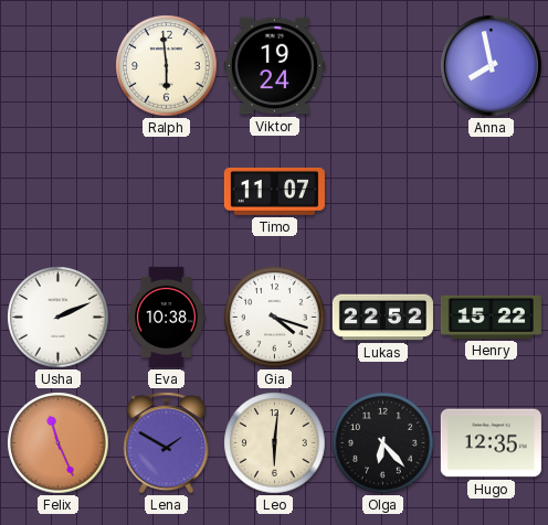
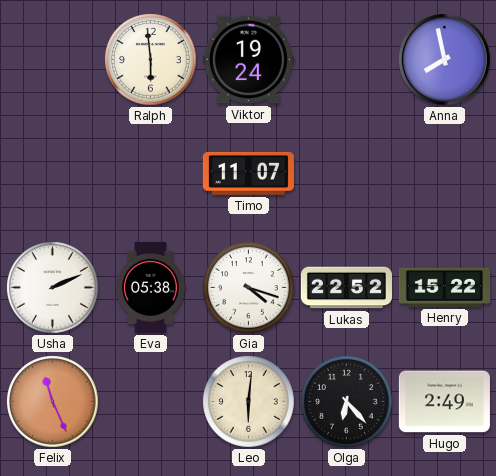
Eva: 10:38 -> 05:38 (150, 287)
Lena: 1:50 -> none (167, 443)
Hugo: 12:35 -> 2:49 (444, 402)
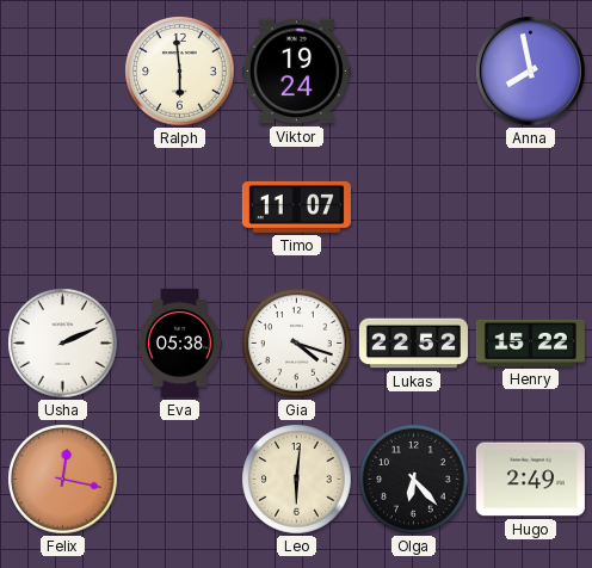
Felix: 11:26 -> 12:17 (63, 480)
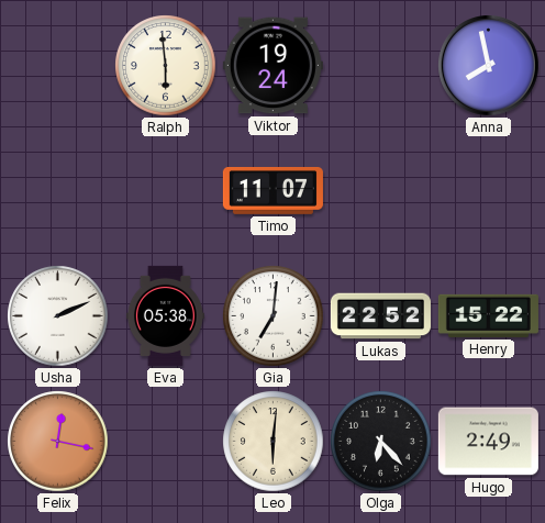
Gia: 4:18 -> 7:01 (274, 316)
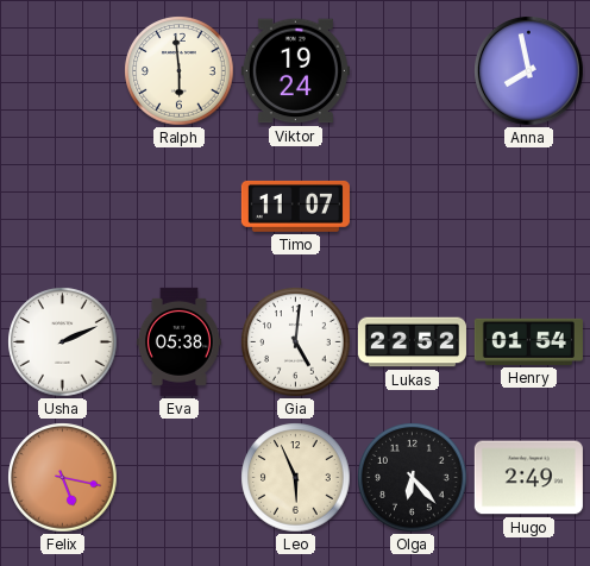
Gia: 7:01 -> 5:01 (296, 342)
Henry: 15:22 -> 01:54 (528, 341)
Felix: 12:17 -> 5:17 (63, 478)
Leo: 6:01 -> 5:56 (296, 478)
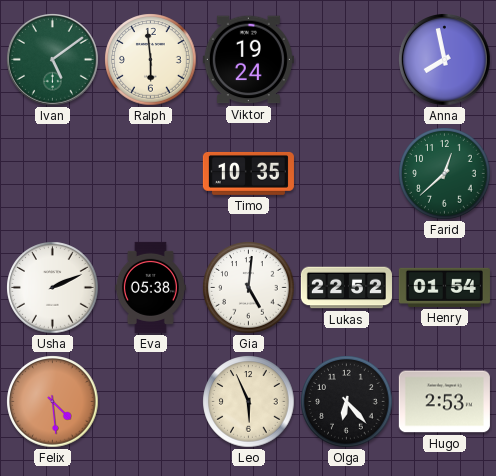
Ivan: none -> 5:09 (53, 60)
Timo: 11:07 -> 10:35 (248, 173)
Farid: none -> 12:38 (445, 174)
Felix: 5:17 -> 4:29 (53, 402)
Hugo: 2:49 -> 2:53 (444, 402)
